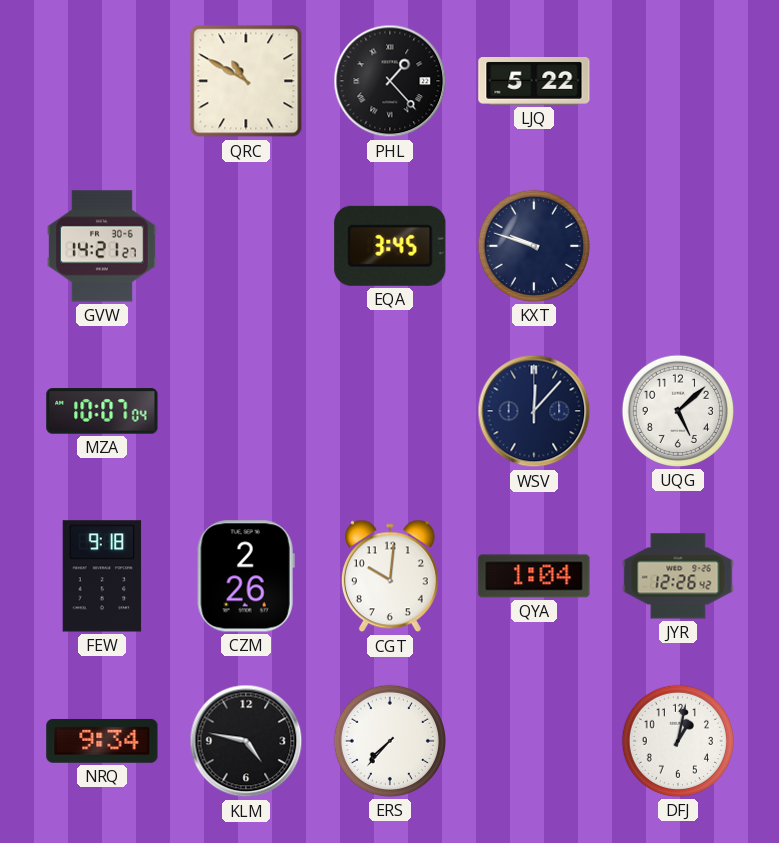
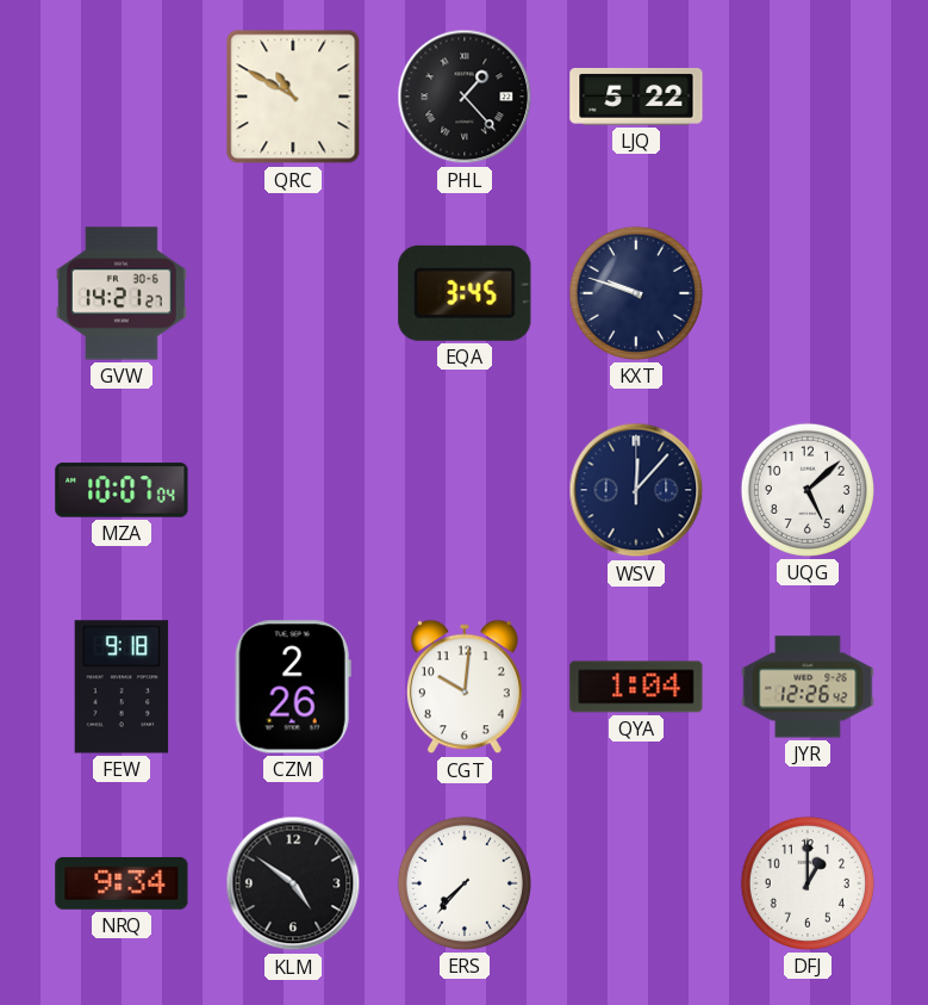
KLM: 4:47 -> 4:51 (293, 883)
DFJ: 1:02 -> 1:00 (808, 883)
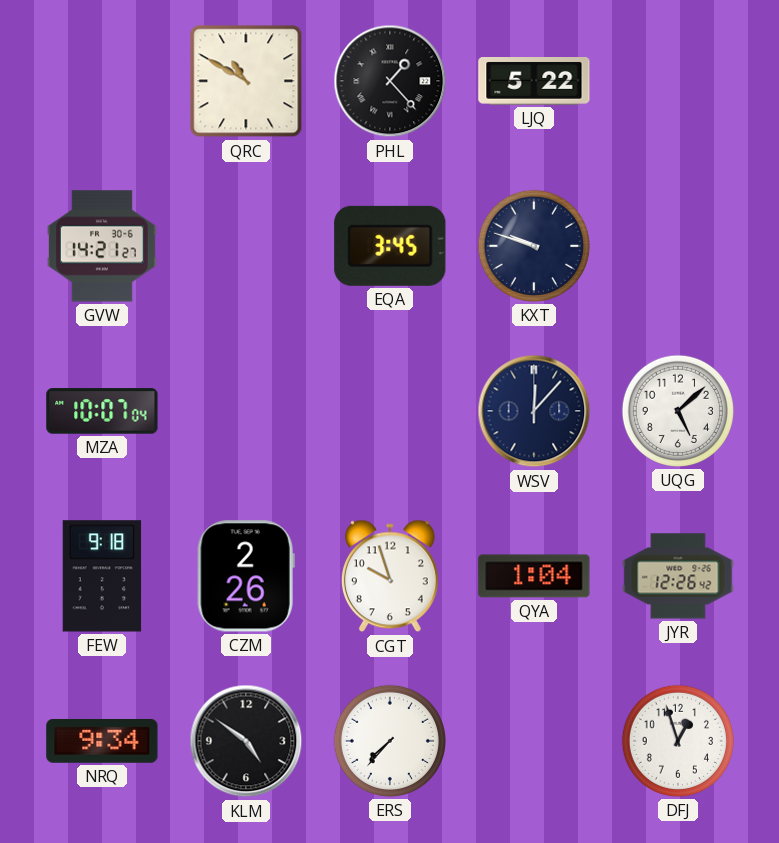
CGT: 10:01 -> 9:57 (390, 576)
DFJ: 1:00 -> 12:57 (678, 741)
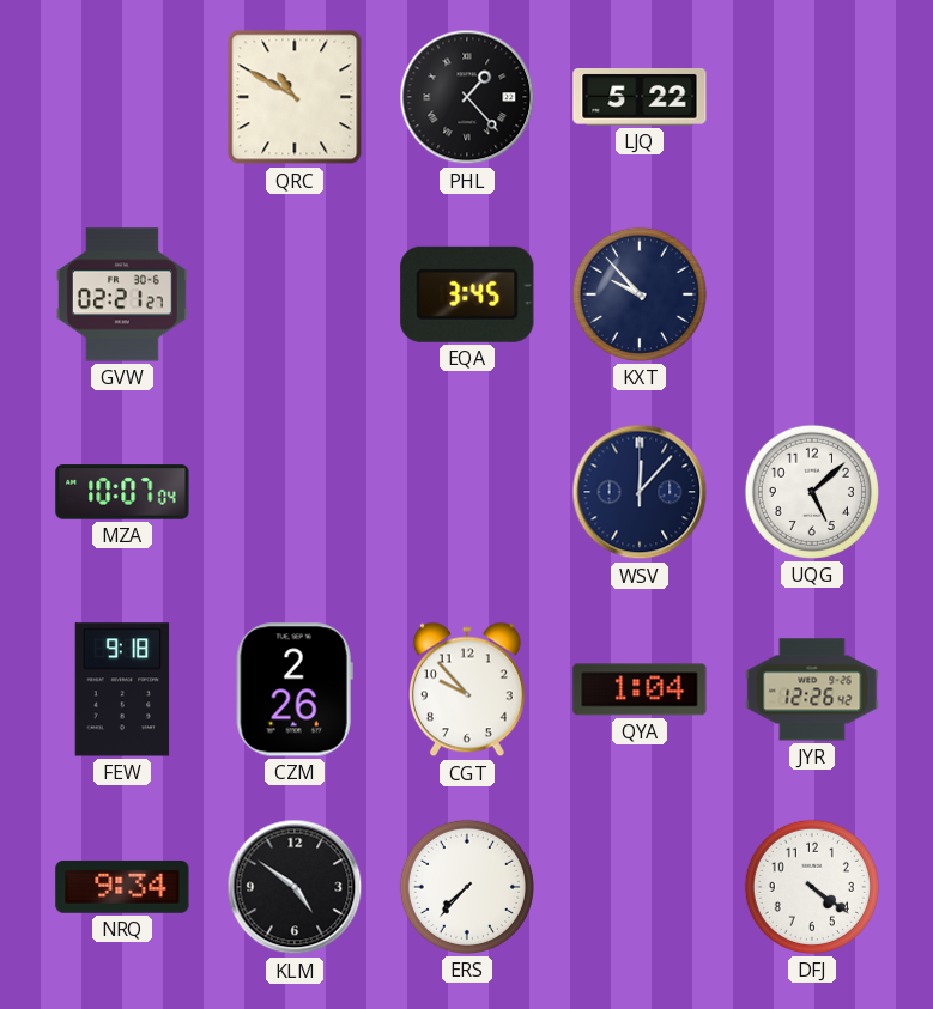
GVW: 14:21 -> 02:21 (122, 294)
KXT: 9:48 -> 9:53 (640, 294)
CGT: 9:57 -> 9:53 (467, 689)
DFJ: 12:57 -> 4:21 (812, 887)
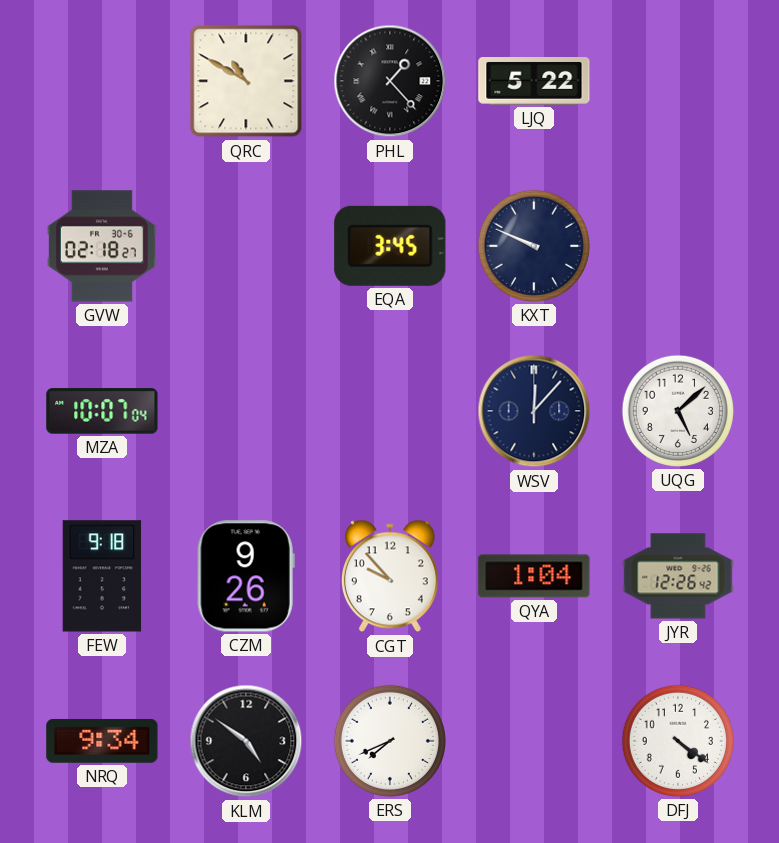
GVW: 02:21 -> 02:18 (102, 246)
KXT: 9:53 -> 9:49 (534, 246)
CZM: 2:26 -> 9:26 (246, 576)
ERS: 7:37 -> 7:41 (390, 741)
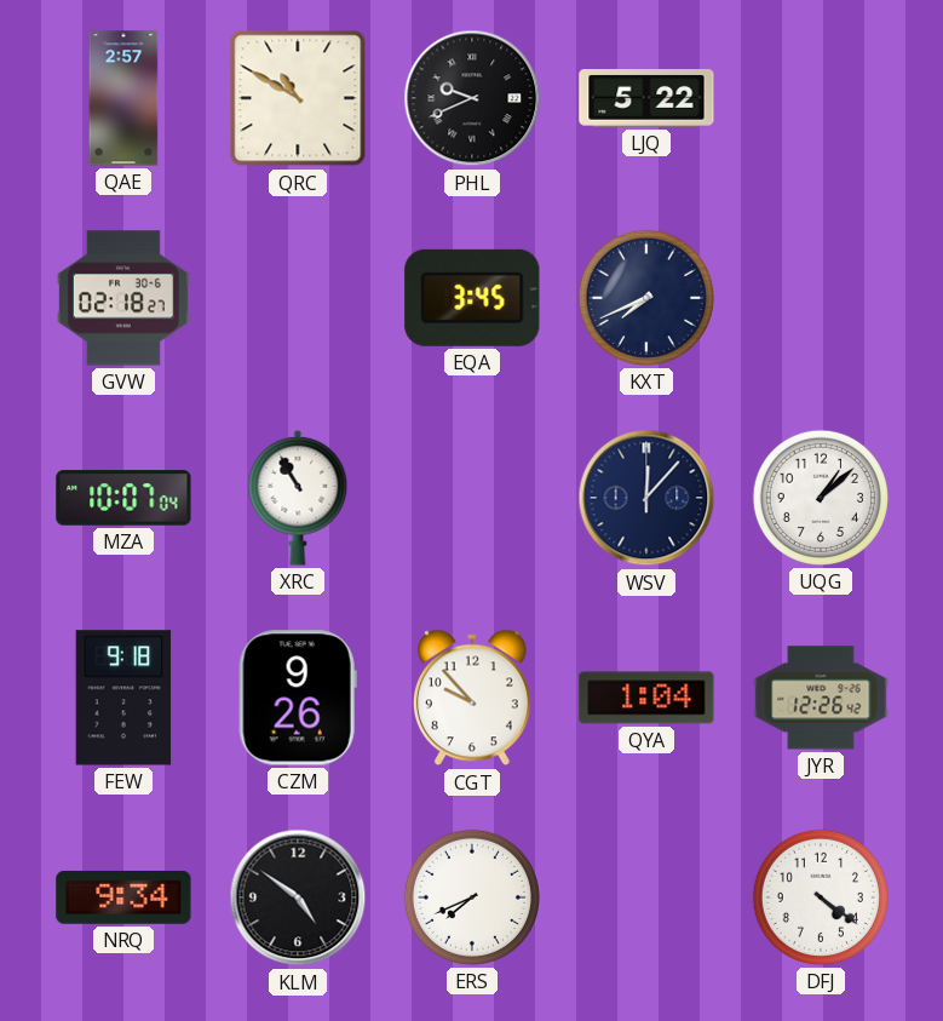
QAE: none -> 2:57 (123, 98)
PHL: 1:23 -> 9:41 (472, 98)
KXT: 9:49 -> 7:41 (646, 298)
XRC: none -> 10:55 (298, 498)
UQG: 5:08 -> 1:08 (821, 498)
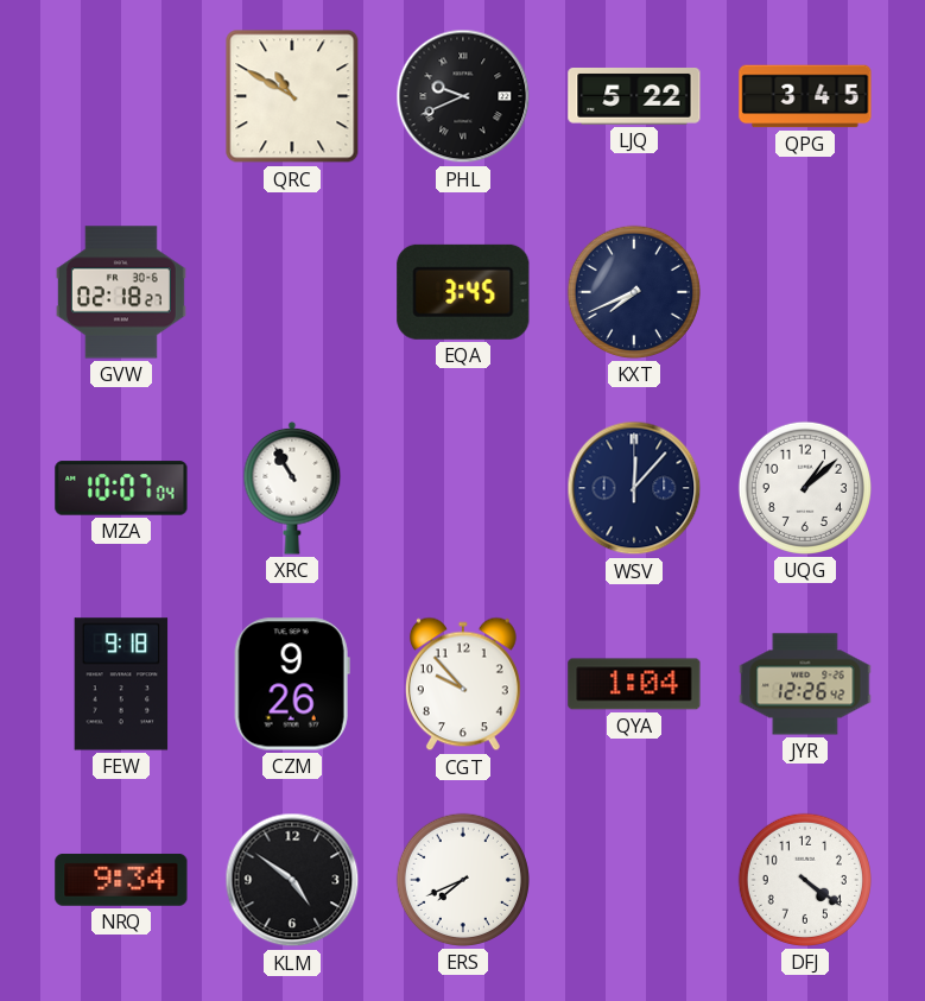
QAE: 2:57 -> none (123, 98)
QPG: none -> 3:45 (805, 96)
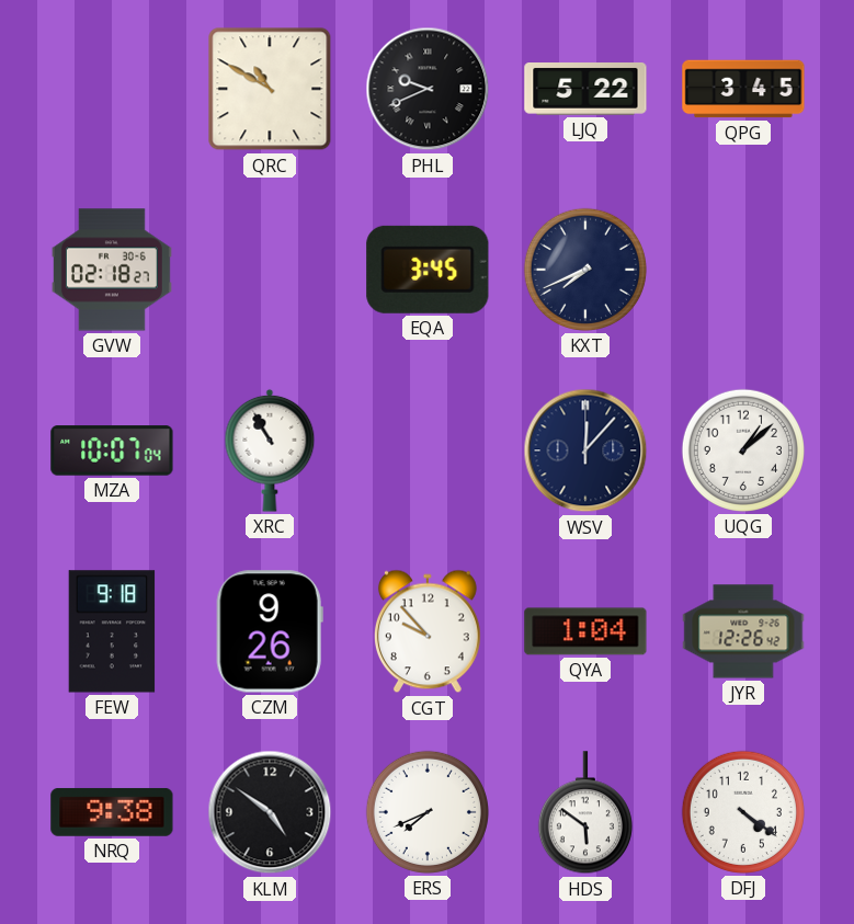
NRQ: 9:34 -> 9:38 (112, 812)
HDS: none -> 5:51 (585, 813)
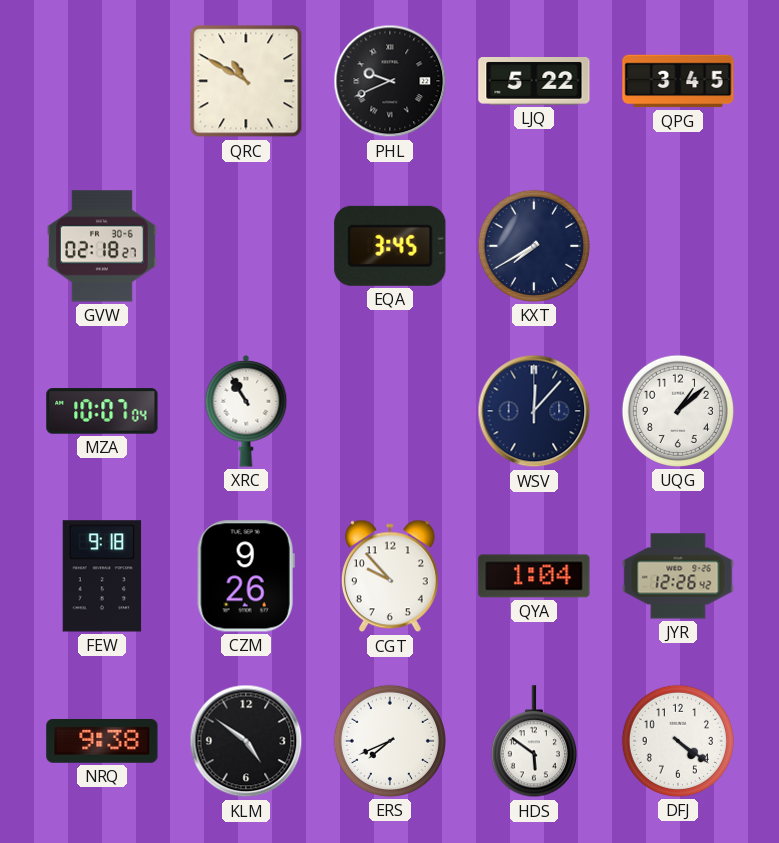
KXT: 7:41 -> 7:40 (534, 246)
